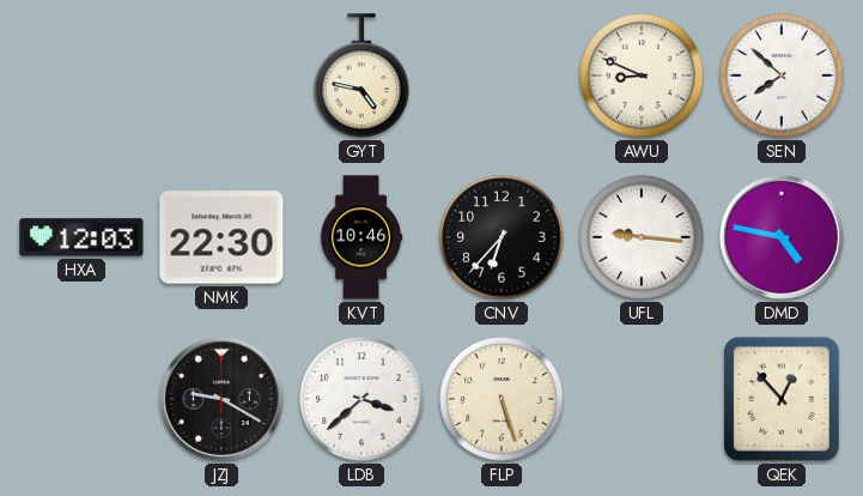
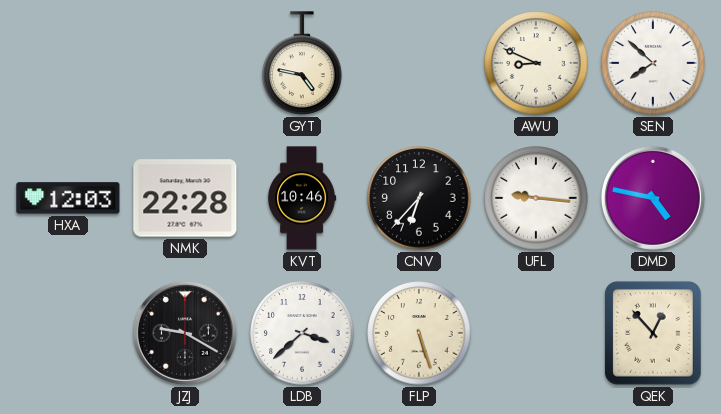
NMK: 22:30 -> 22:28 (185, 198)
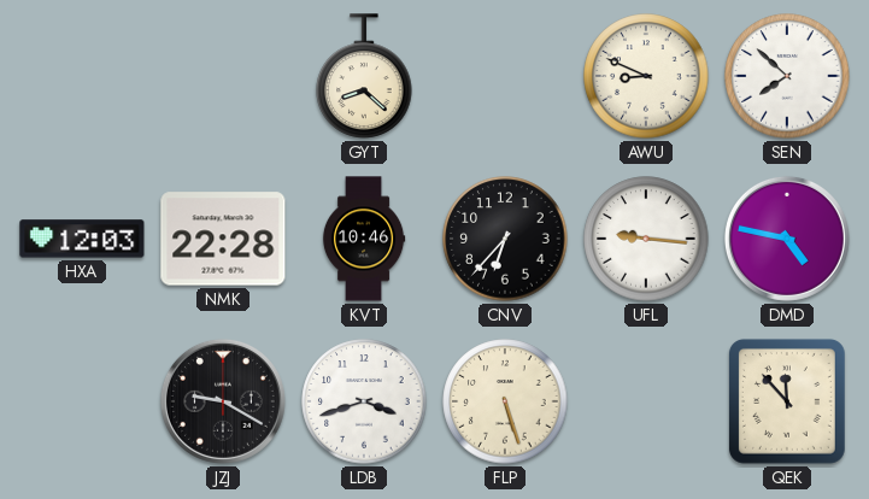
GYT: 4:47 -> 8:22 (364, 76)
LDB: 3:38 -> 3:42 (364, 401)
QEK: 12:53 -> 11:53 (787, 401)
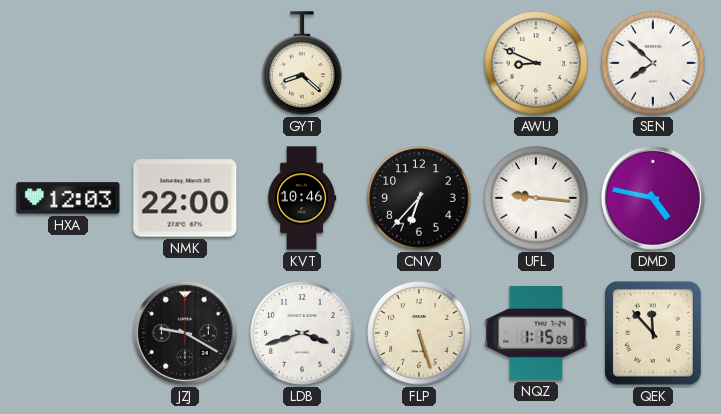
NMK: 22:28 -> 22:00 (185, 198)
NQZ: none -> 1:15 (536, 334)
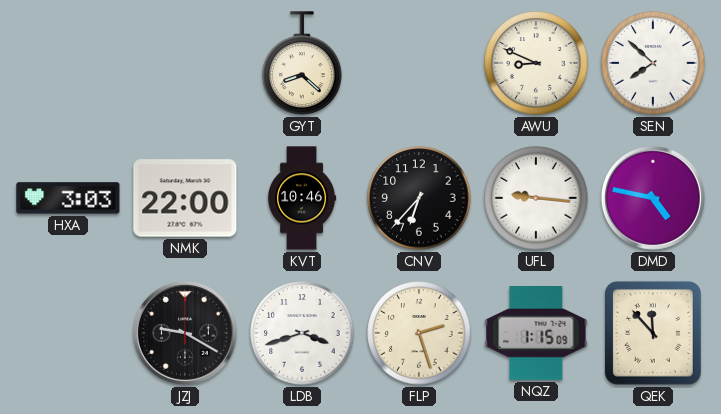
HXA: 12:03 -> 3:03 (68, 198)
FLP: 5:27 -> 2:27 (419, 333)
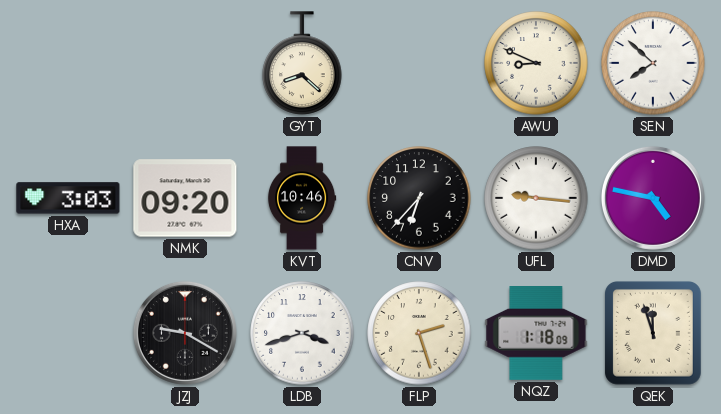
NMK: 22:00 -> 09:20 (185, 198)
NQZ: 1:15 -> 1:18 (536, 334)
QEK: 11:53 -> 11:57 (653, 333)
